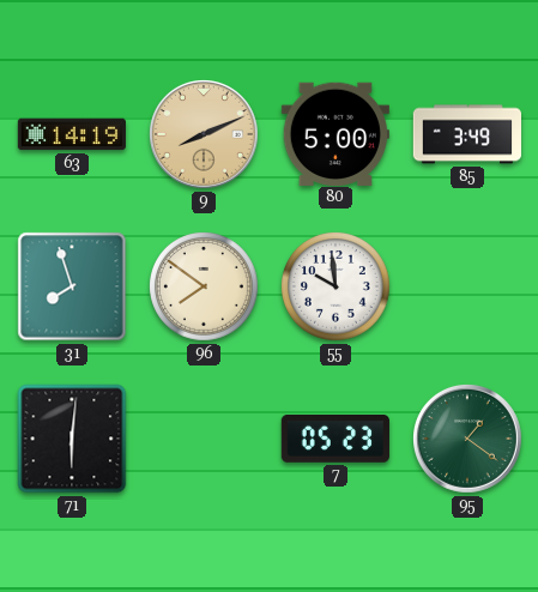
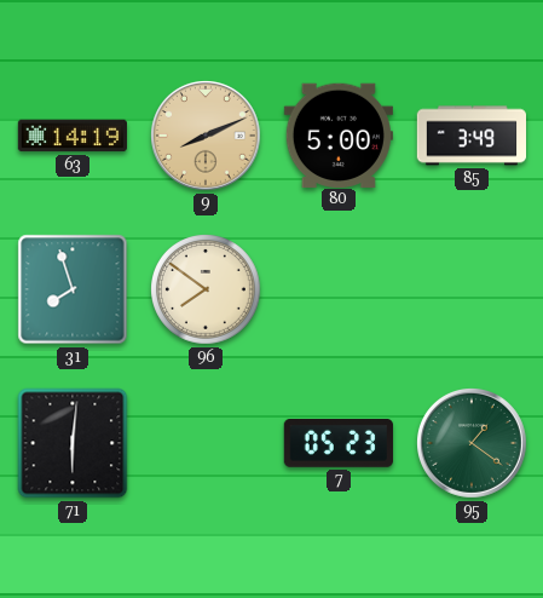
55: 9:59 -> none (337, 288)
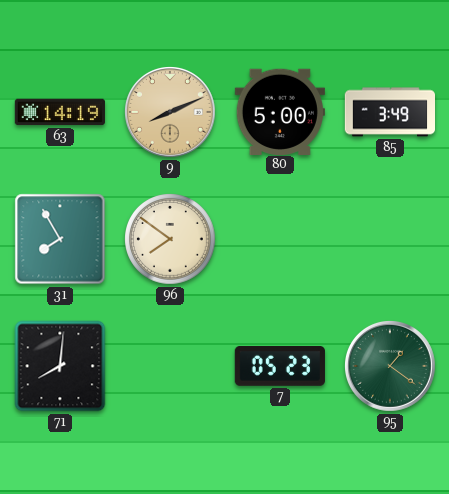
31: 7:57 -> 7:55 (60, 239)
71: 6:01 -> 8:01 (60, 366)
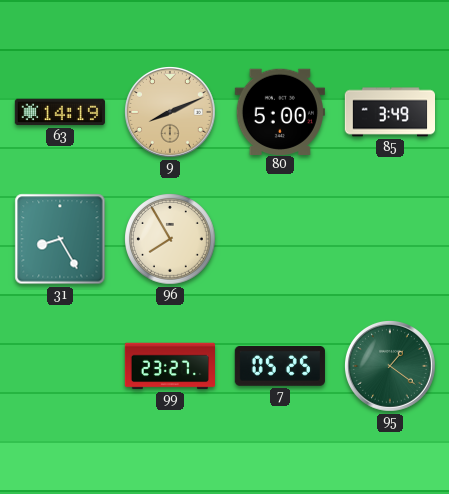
31: 7:55 -> 8:25 (60, 239)
96: 7:51 -> 7:55 (171, 240)
71: 8:01 -> none (60, 366)
99: none -> 23:27 (169, 366)
7: 05:23 -> 05:25 (280, 367)
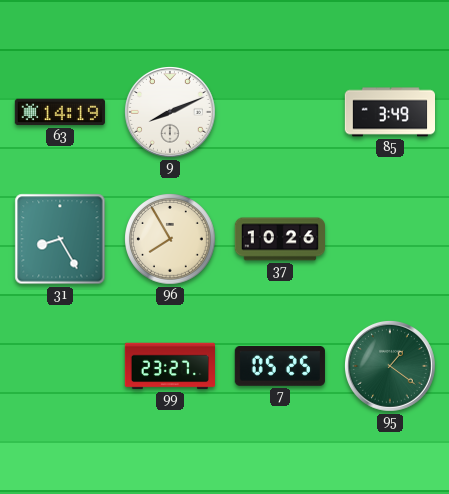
9 dial: champagne -> white (171, 113)
80: 5:00 -> none (280, 111)
37: none -> 10:26 (279, 239)
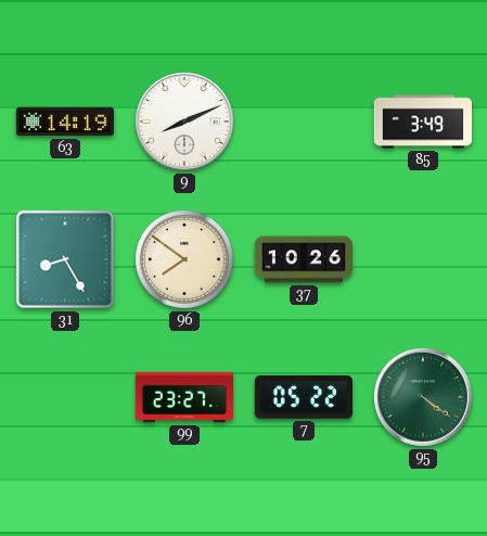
96: 7:55 -> 7:51 (185, 260)
7: 05:25 -> 05:22 (304, 398)
95: 1:21 -> 4:21 (424, 398)
